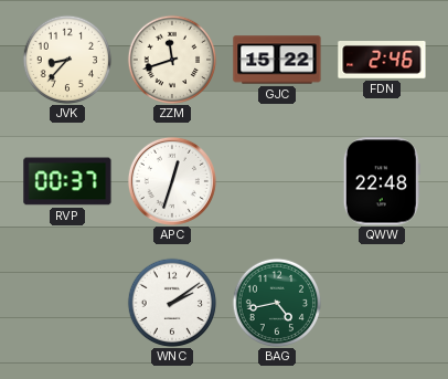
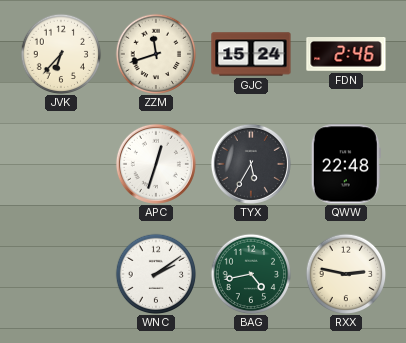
JVK: 8:37 -> 6:37 (61, 54)
GJC: 15:22 -> 15:24 (251, 54)
RVP: 00:37 -> none (67, 181)
TYX: none -> 5:35 (251, 164)
RXX: none -> 2:47 (346, 274)
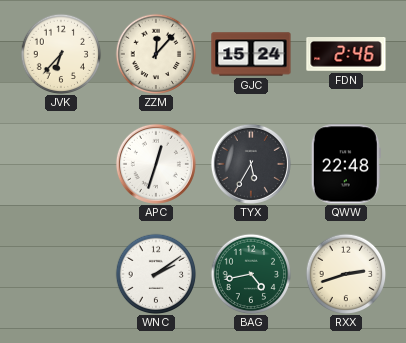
ZZM: 11:42 -> 12:07 (156, 54)
RXX: 2:47 -> 2:42 (346, 274)
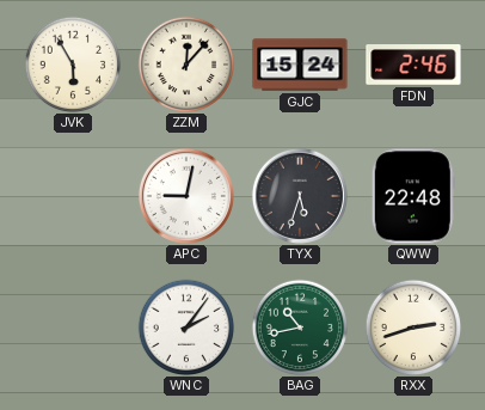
JVK: 6:37 -> 5:55 (73, 65)
APC: 12:33 -> 9:02 (186, 196)
TYX: 5:35 -> 5:33 (300, 196)
WNC: 2:09 -> 2:06 (186, 328)
BAG: 4:43 -> 10:43 (300, 328)
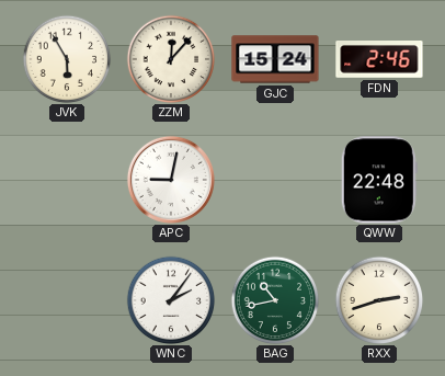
TYX: 5:33 -> none (300, 196)
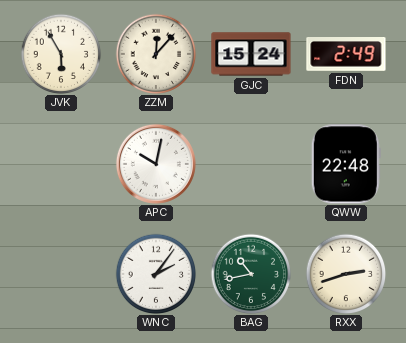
FDN: 2:46 -> 2:49 (346, 55)
APC: 9:02 -> 10:02 (156, 164)
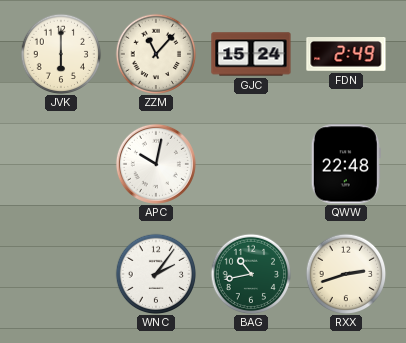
JVK: 5:55 -> 6:00 (61, 54)
ZZM: 12:07 -> 11:07 (156, 54)
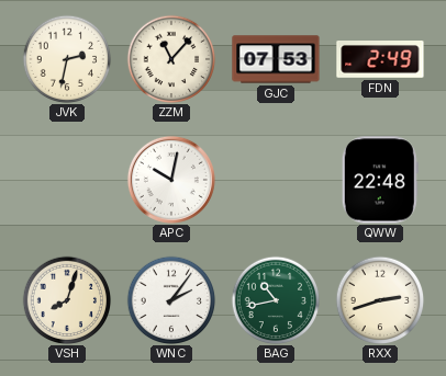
JVK: 6:00 -> 2:32 (67, 59)
GJC: 15:24 -> 07:53 (276, 59)
VSH: none -> 8:03 (67, 300)
